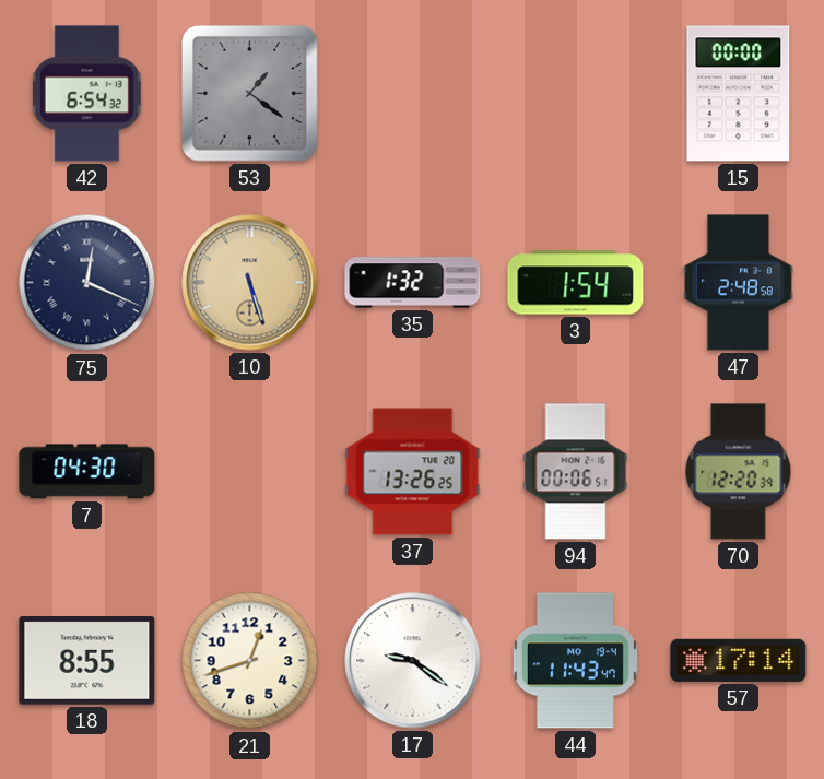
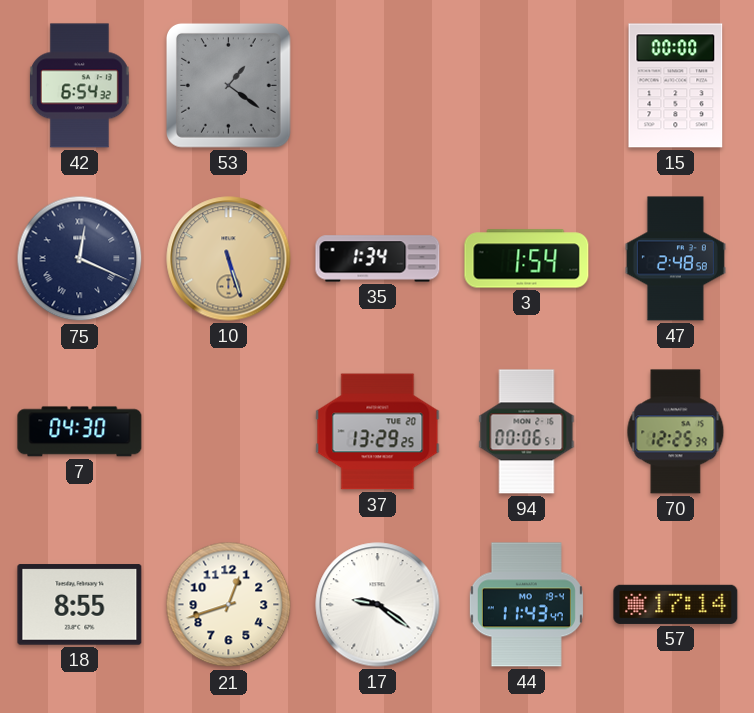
35: 1:32 -> 1:34 (378, 259)
37: 13:26 -> 13:29 (378, 432)
70: 12:20 -> 12:25 (676, 432)
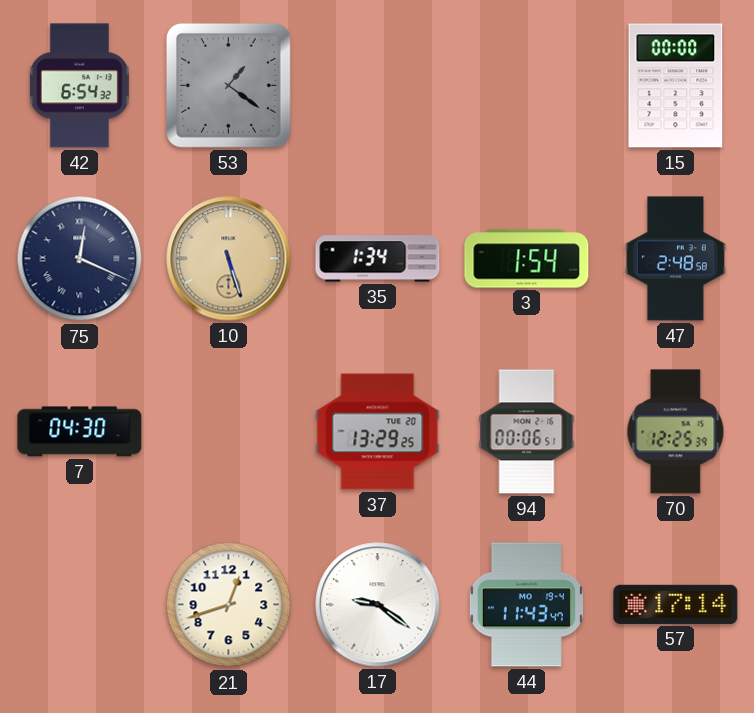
18: 8:55 -> none (80, 605)
